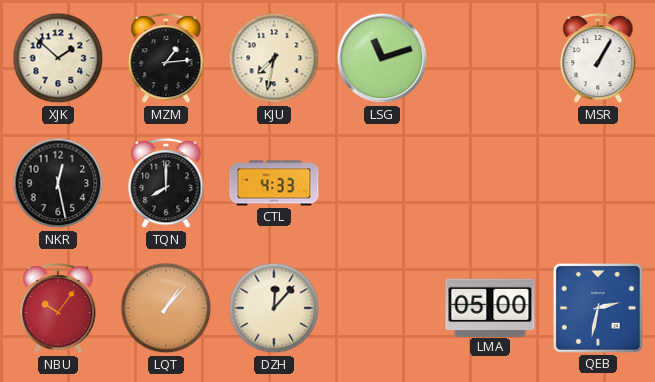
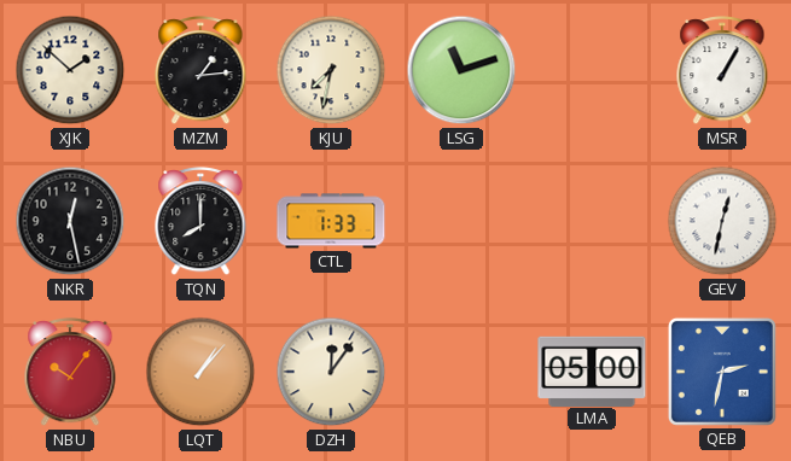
CTL: 4:33 -> 1:33 (331, 221)
GEV: none -> 12:32 (722, 221)
DZH: 12:07 -> 12:06 (331, 372)
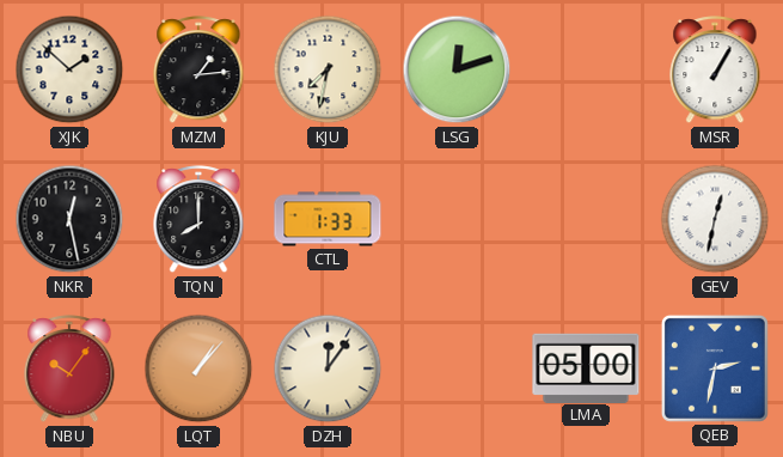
LSG: 11:12 -> 12:12 (457, 69)
